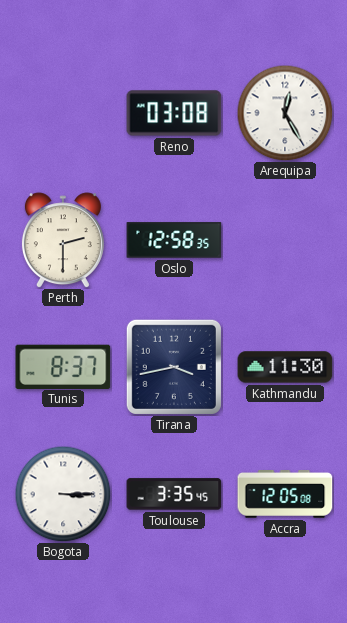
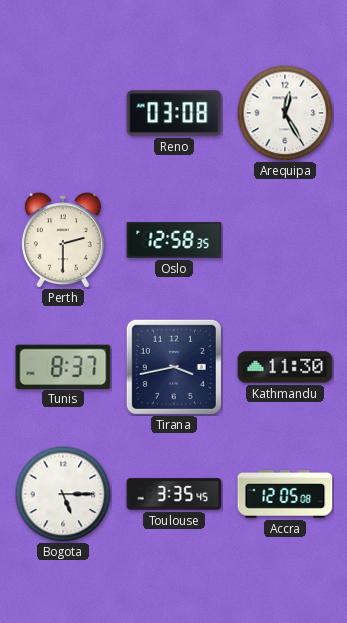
Bogota: 3:15 -> 5:15 (63, 494)
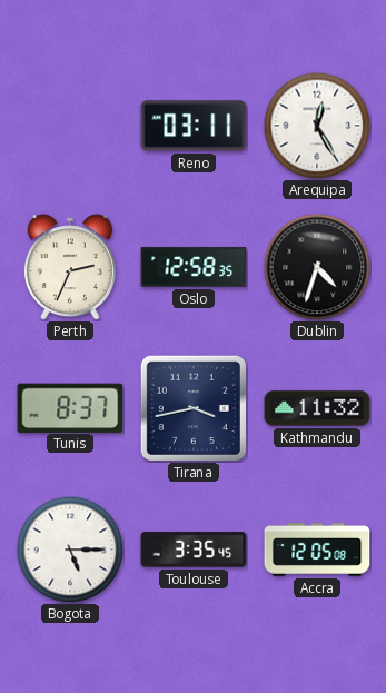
Reno: 03:08 -> 03:11 (194, 126)
Perth: 2:30 -> 2:34 (70, 267)
Dublin: none -> 4:33 (317, 267)
Kathmandu: 11:30 -> 11:32 (317, 408)
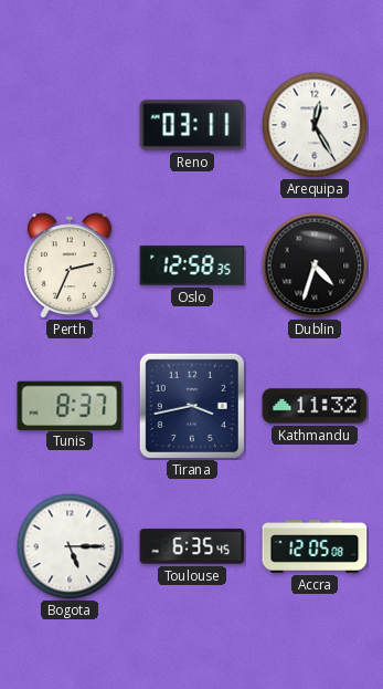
Toulouse: 3:35 -> 6:35 (192, 546)
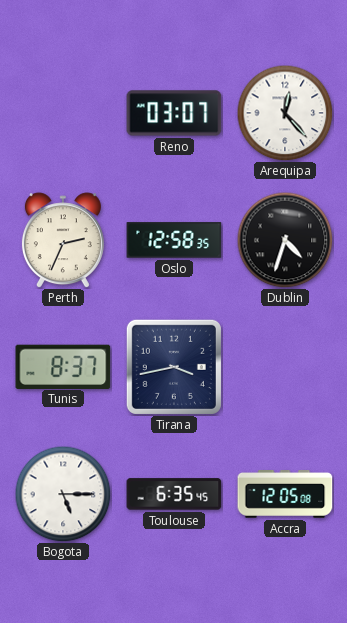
Reno: 03:11 -> 03:07 (174, 113)
Arequipa: 12:25 -> 12:23 (285, 113)
Kathmandu: 11:32 -> none (315, 406)
